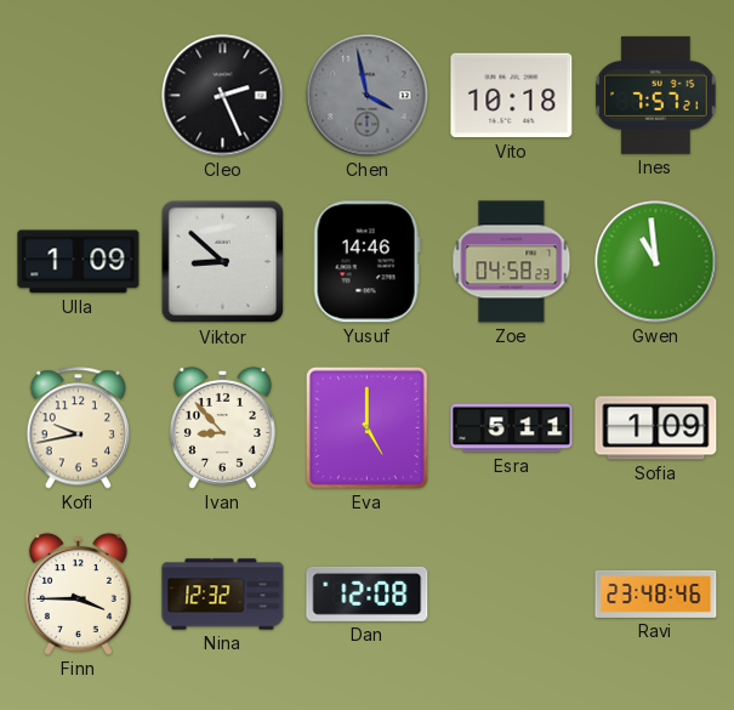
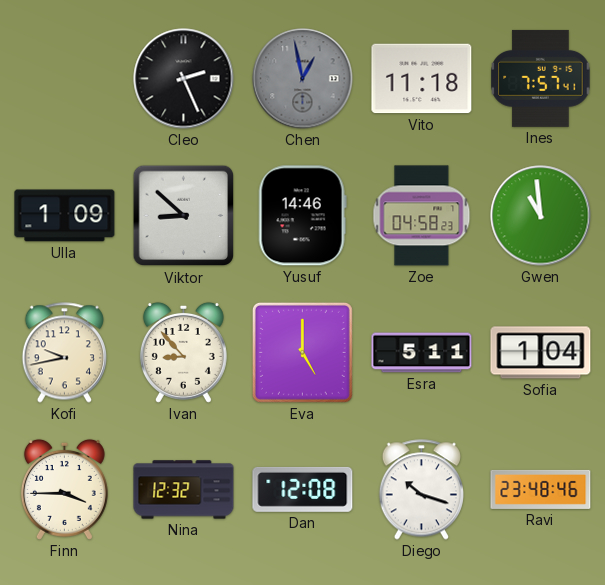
Chen: 3:58 -> 12:58 (303, 79)
Vito: 10:18 -> 11:18 (422, 79)
Ines: 7:57:21 -> 7:57:41 (541, 78)
Sofia: 1:09 -> 1:04 (541, 353)
Diego: none -> 10:18 (421, 490)
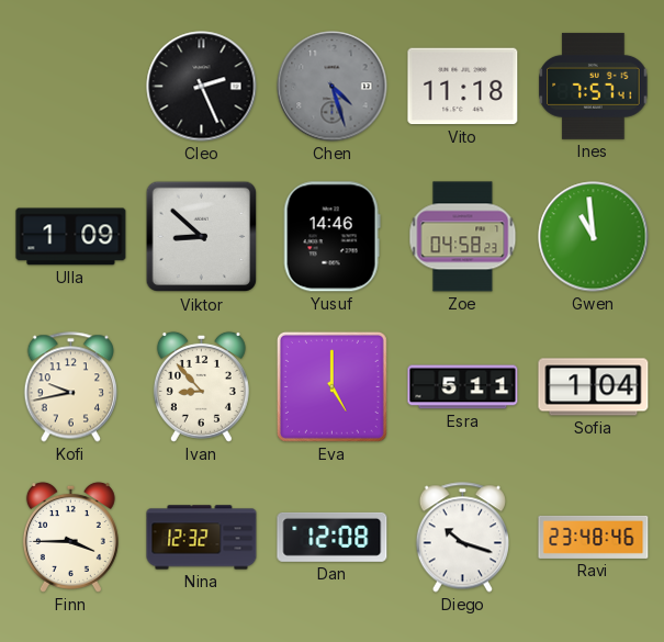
Chen: 12:58 -> 4:27 (333, 87)
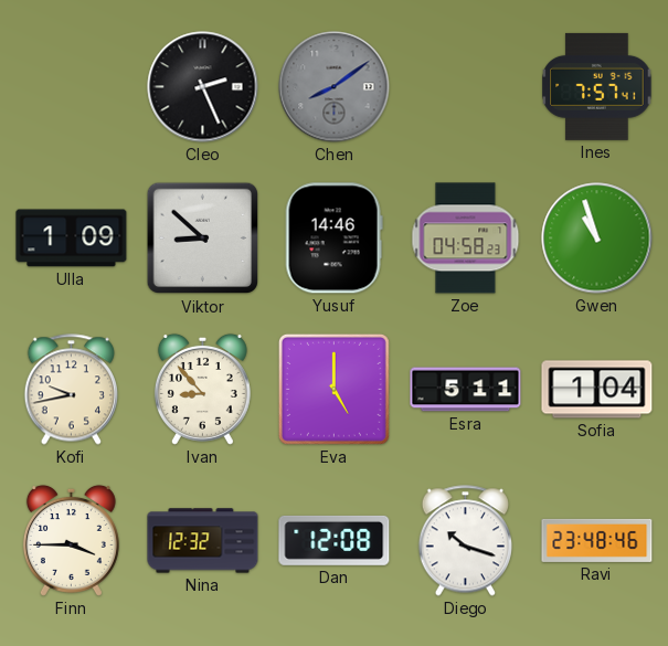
Chen: 4:27 -> 8:09 (335, 87)
Vito: 11:18 -> none (463, 87)
Gwen: 10:59 -> 10:57 (597, 239)
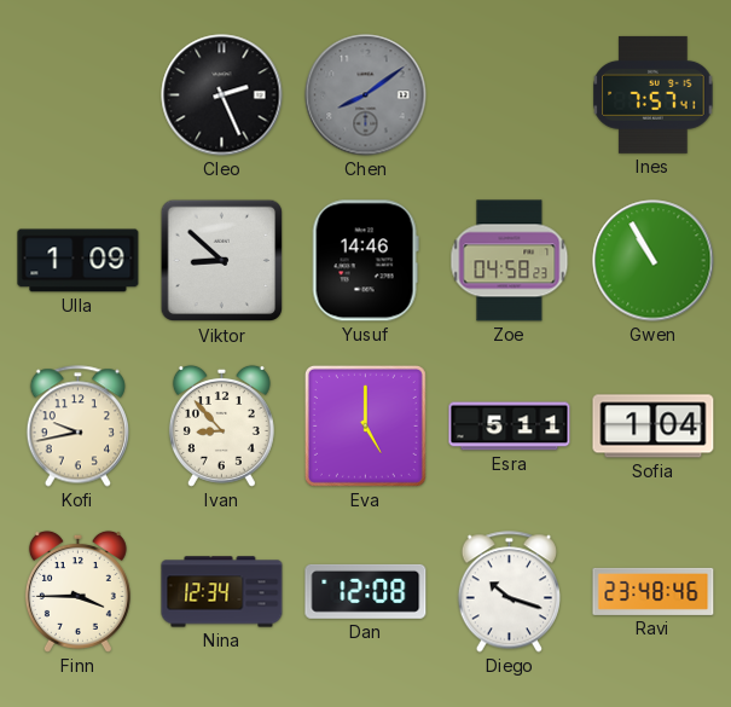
Gwen: 10:57 -> 10:55 (654, 261)
Nina: 12:32 -> 12:34 (222, 592)
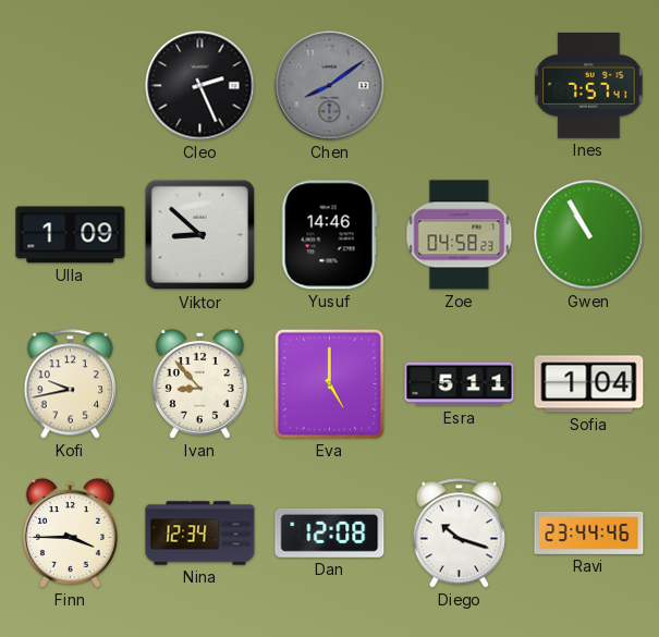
Ravi: 23:48 -> 23:44 (589, 532)
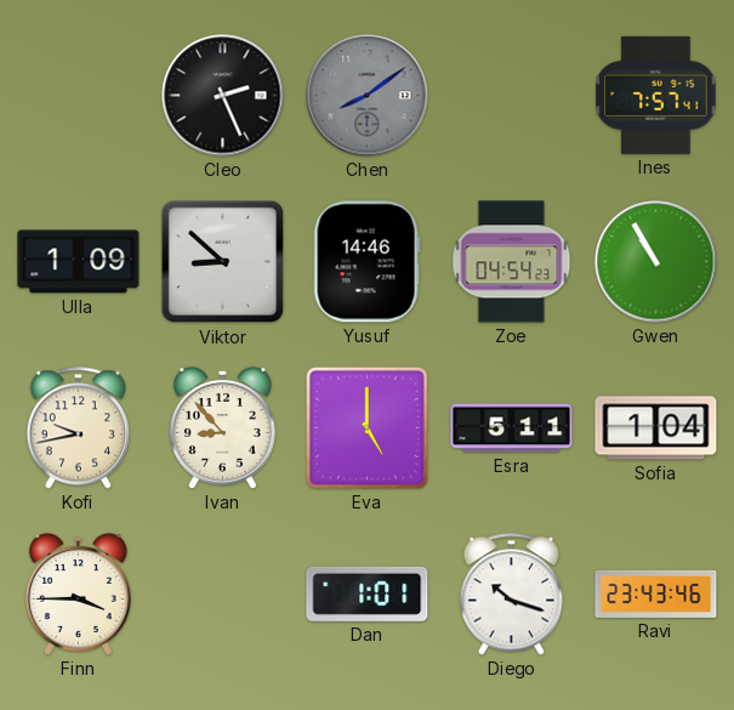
Zoe: 04:58 -> 04:54 (512, 262)
Nina: 12:34 -> none (200, 534)
Dan: 12:08 -> 1:01 (368, 593)
Ravi: 23:44 -> 23:43 (656, 593)
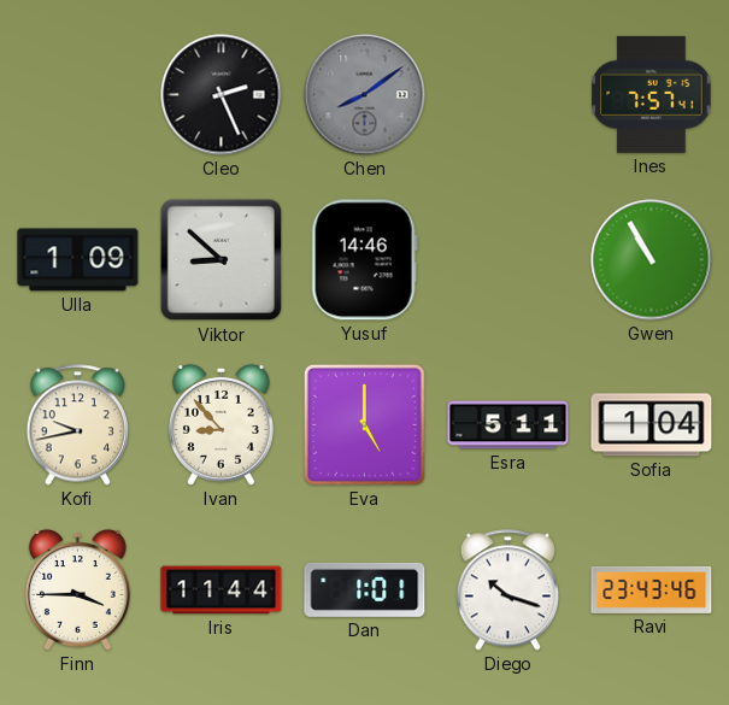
Zoe: 04:54 -> none (512, 262)
Iris: none -> 11:44 (222, 591)
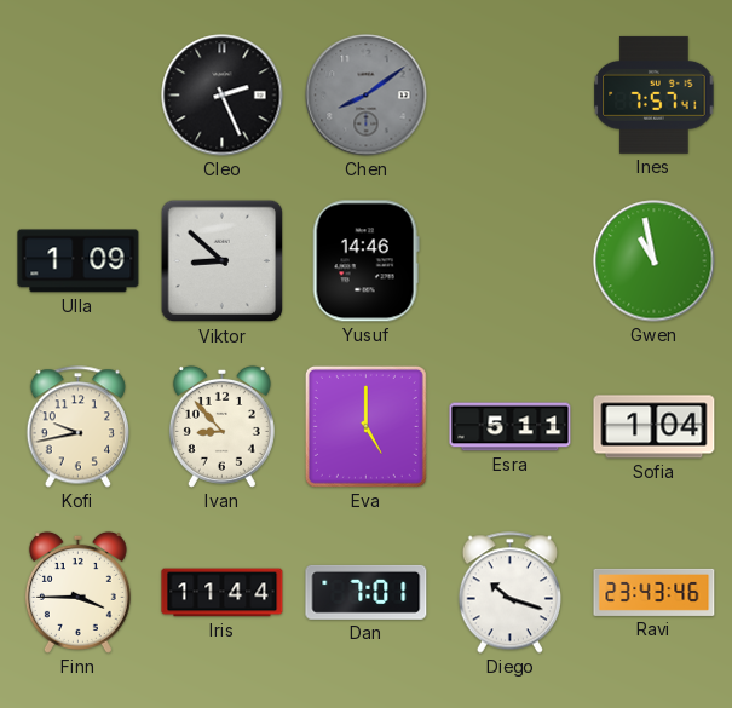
Gwen: 10:55 -> 10:58 (655, 261)
Dan: 1:01 -> 7:01 (367, 592)
